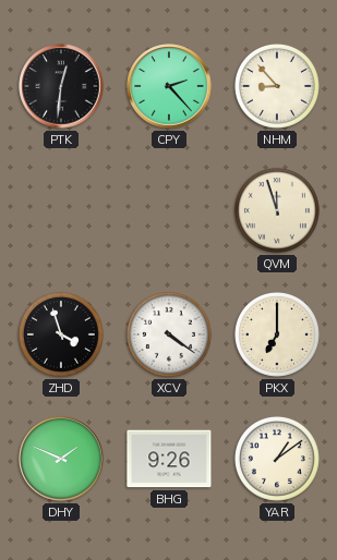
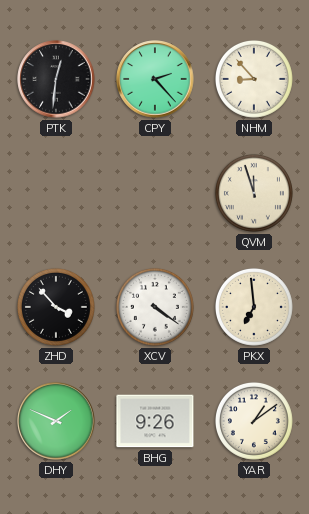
ZHD: 3:57 -> 3:53 (56, 307)
PKX: 7:00 -> 6:59 (254, 307)
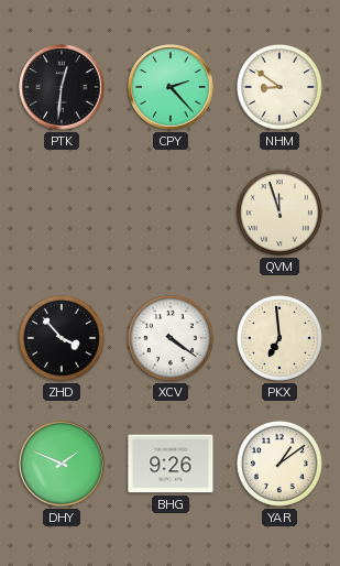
NHM: 8:53 -> 8:51 (279, 87)
